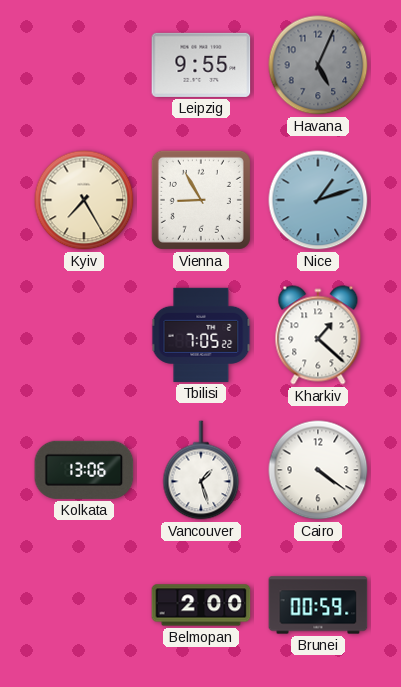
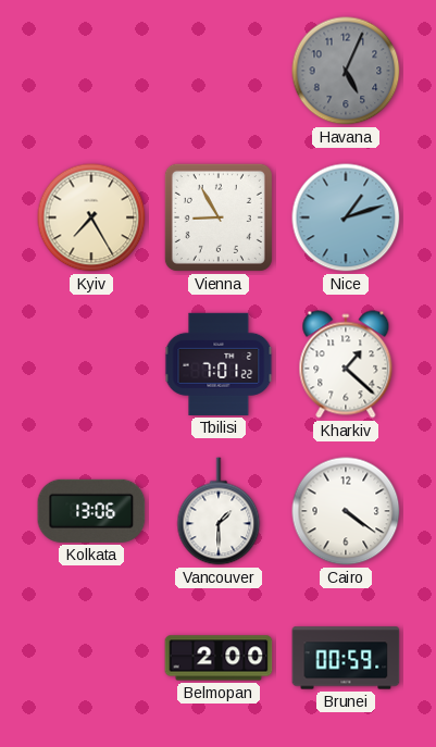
Leipzig: 9:55 -> none (201, 65)
Tbilisi: 7:05 -> 7:01 (219, 364)
Vancouver: 1:27 -> 1:30 (219, 511)
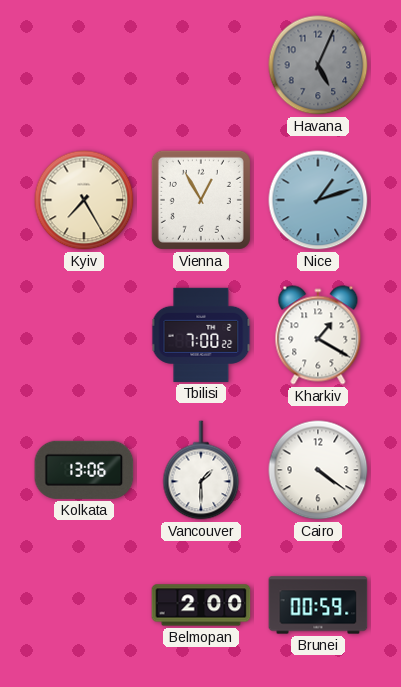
Vienna: 8:55 -> 12:55 (201, 200)
Tbilisi: 7:01 -> 7:00 (201, 335)
Kharkiv: 1:22 -> 1:20 (318, 335)
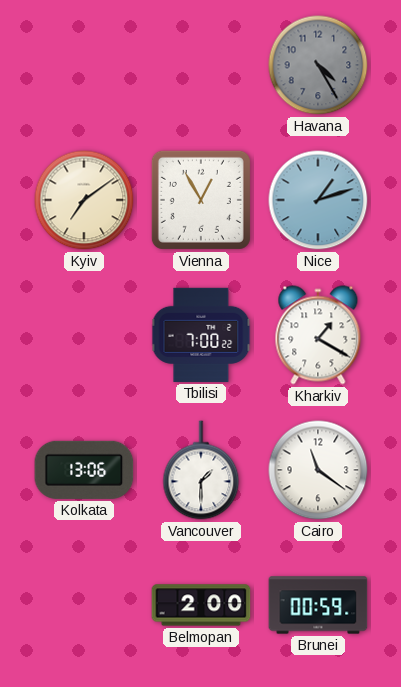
Havana: 5:04 -> 4:25 (318, 65)
Kyiv: 7:25 -> 7:09 (84, 200)
Cairo: 4:21 -> 11:21 (318, 470)
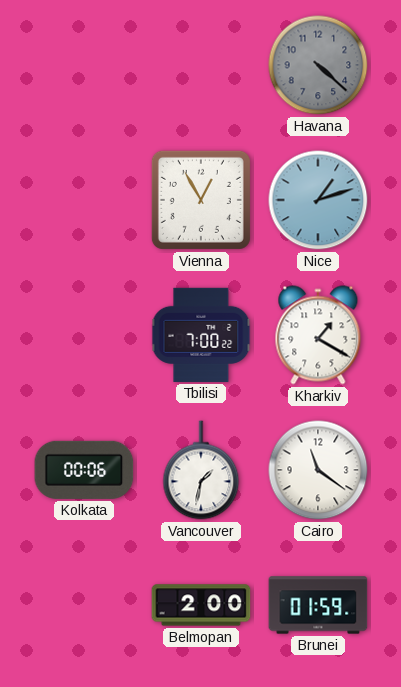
Havana: 4:25 -> 4:22 (318, 65)
Kyiv: 7:09 -> none (84, 200)
Kolkata: 13:06 -> 00:06 (84, 470)
Vancouver: 1:30 -> 1:32 (201, 470)
Brunei: 00:59 -> 01:59 (318, 605)
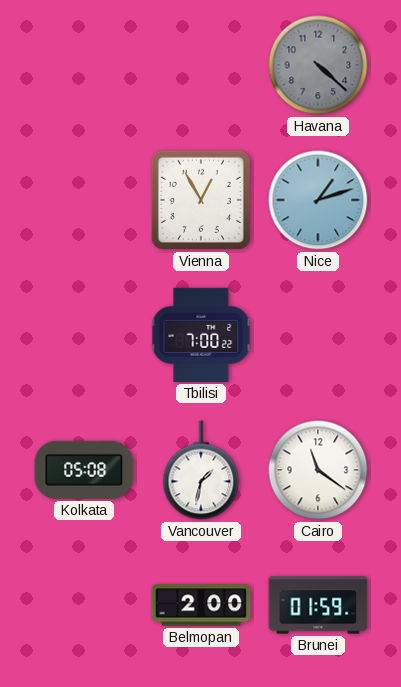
Kharkiv: 1:20 -> none (318, 335)
Kolkata: 00:06 -> 05:08 (84, 470)
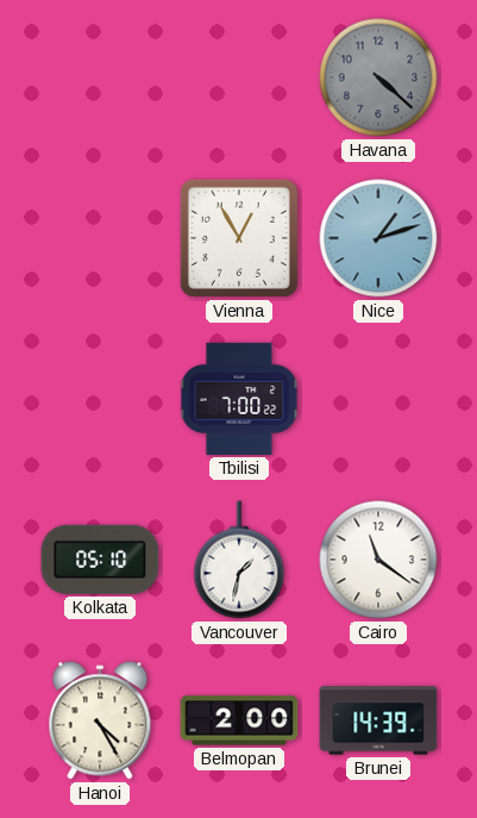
Kolkata: 05:08 -> 05:10 (100, 560)
Hanoi: none -> 4:25 (100, 720)
Brunei: 01:59 -> 14:39 (378, 720)
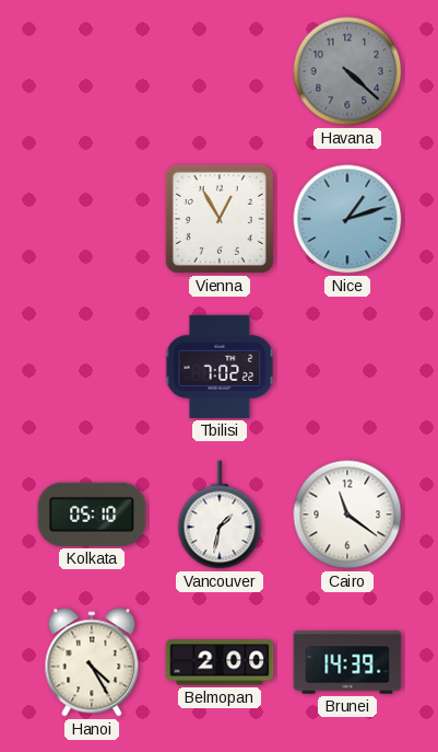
Tbilisi: 7:00 -> 7:02 (220, 367)
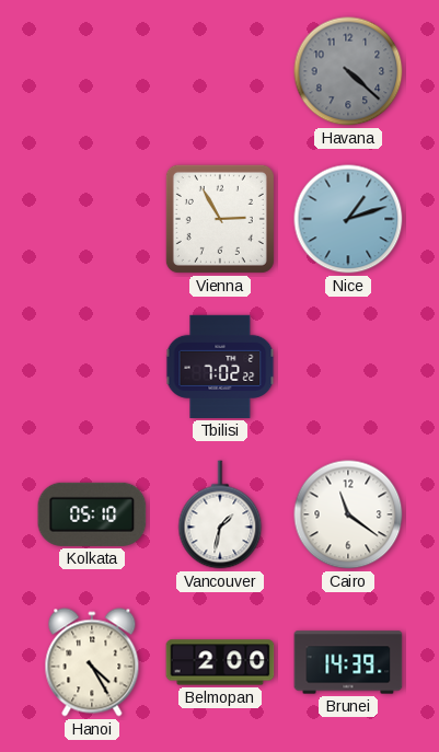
Vienna: 12:55 -> 2:55 (220, 219)
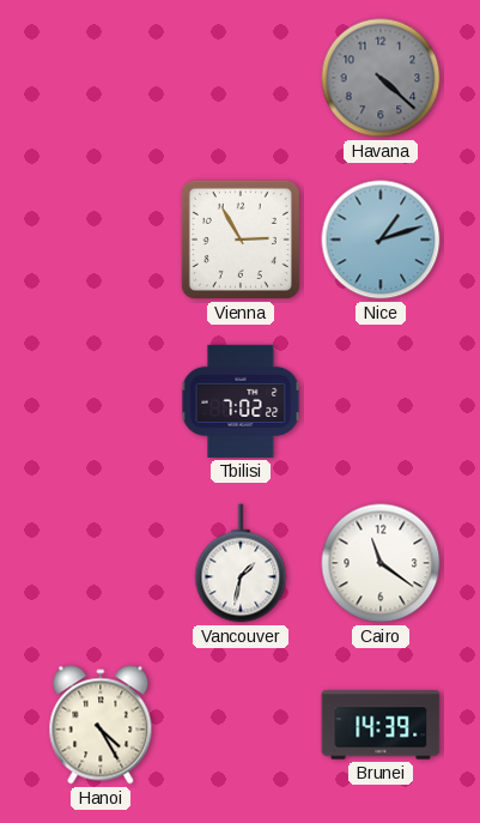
Kolkata: 05:10 -> none (92, 514)
Belmopan: 2:00 -> none (220, 662)
